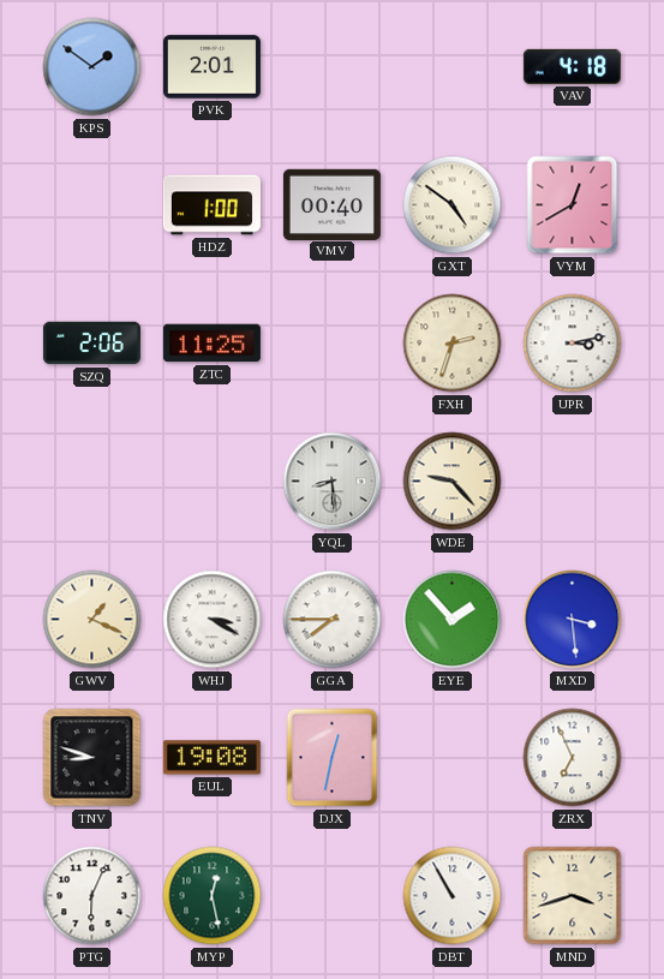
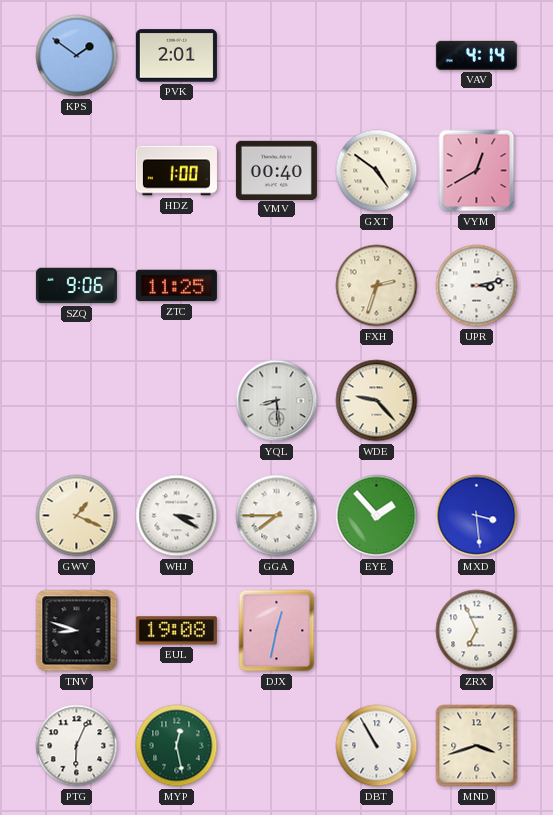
VAV: 4:18 -> 4:14 (476, 55)
SZQ: 2:06 -> 9:06 (76, 286)
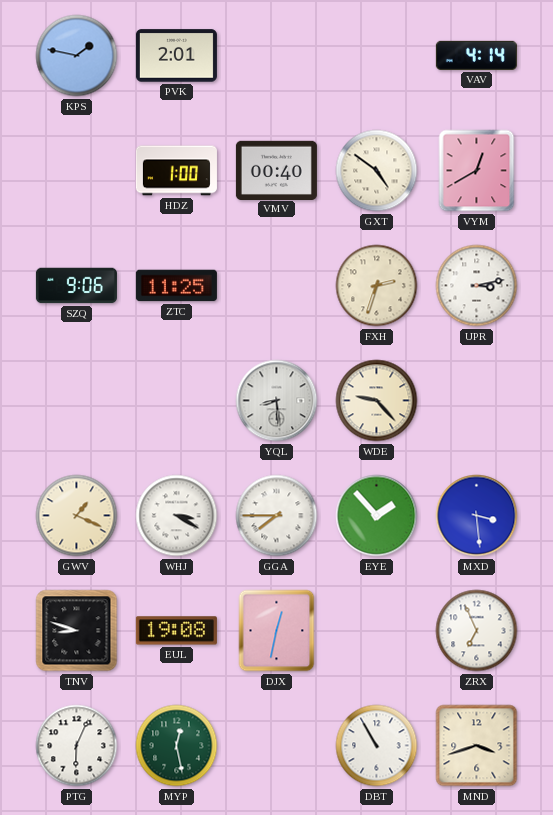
KPS: 1:51 -> 1:47 (77, 56)
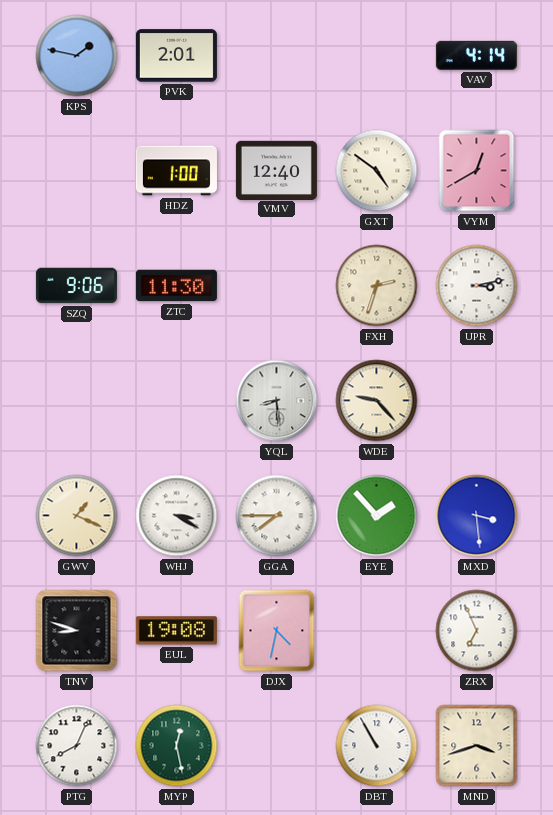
VMV: 00:40 -> 12:40 (276, 170)
ZTC: 11:25 -> 11:30 (176, 286)
DJX: 12:32 -> 4:32 (277, 631)
PTG: 6:04 -> 8:04 (77, 746)
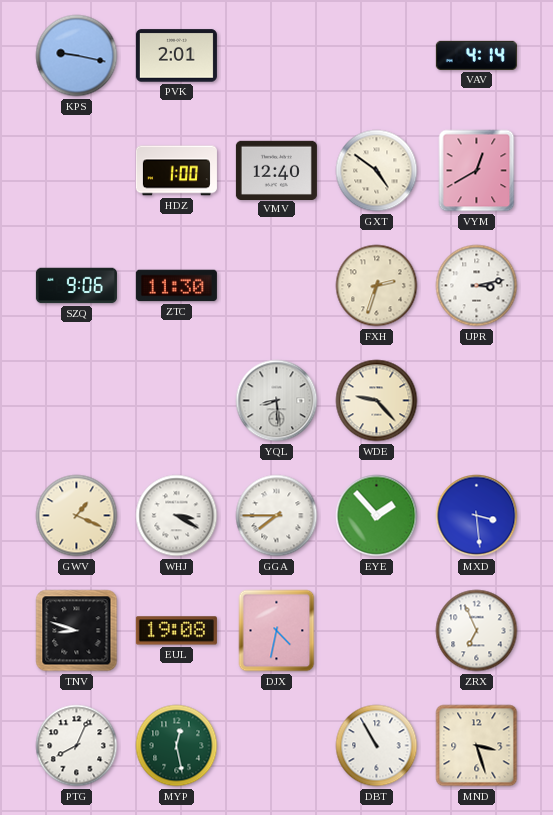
KPS: 1:47 -> 9:17 (77, 56)
MND: 3:42 -> 3:27 (477, 746)
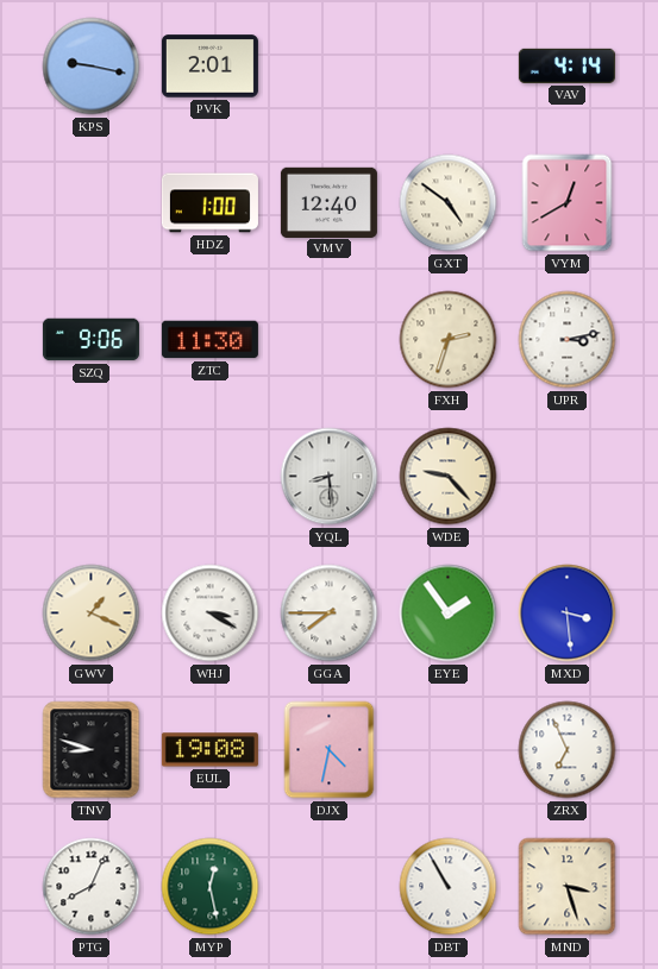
EYE: 1:53 -> 1:54 (449, 614)
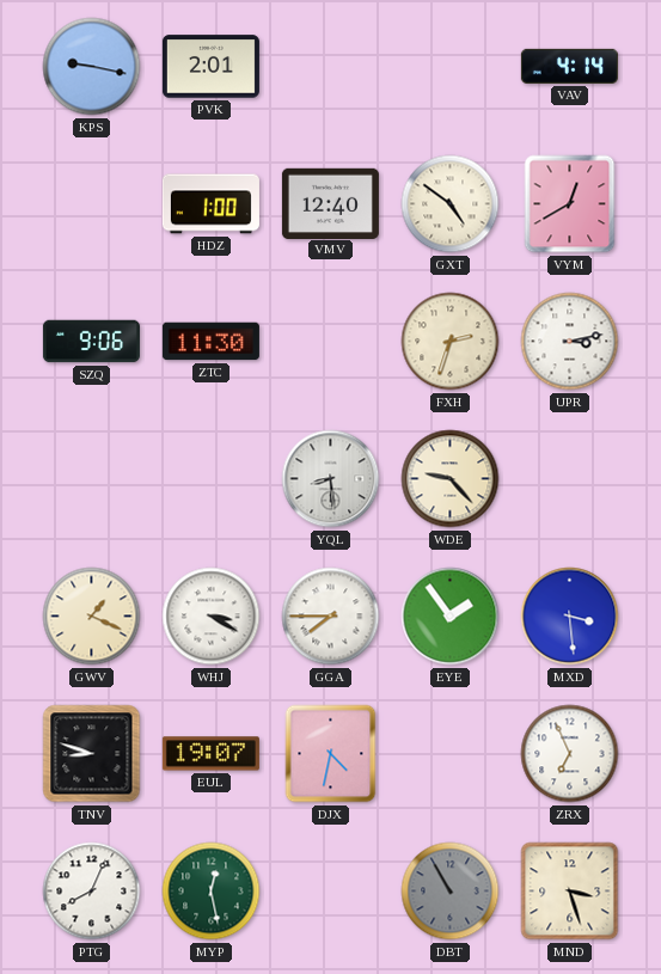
EUL: 19:08 -> 19:07 (210, 754)
DBT dial: white -> grey (451, 892)
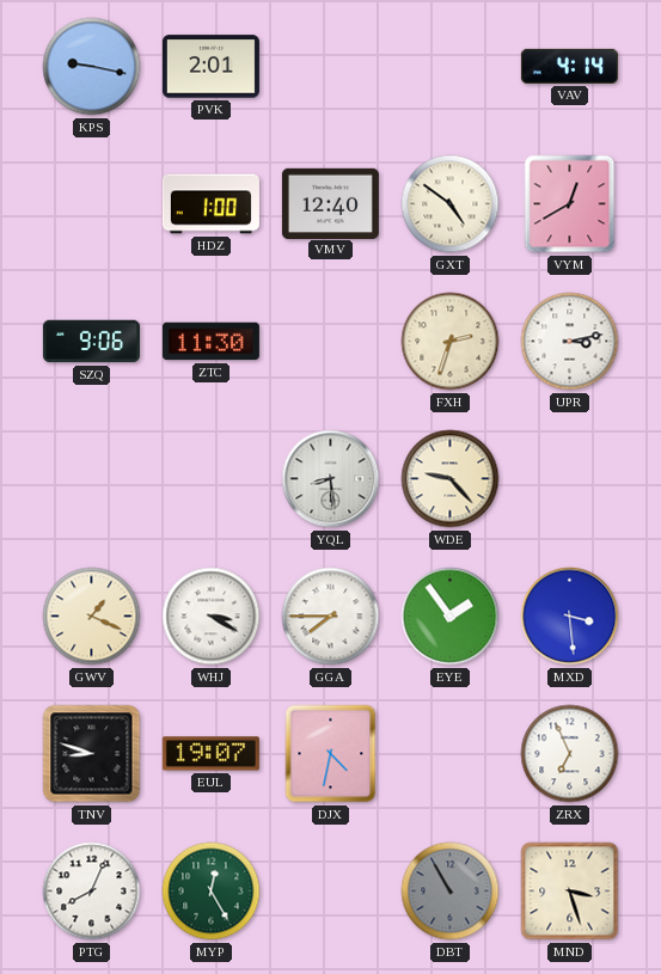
MYP: 12:28 -> 12:25 (212, 892)
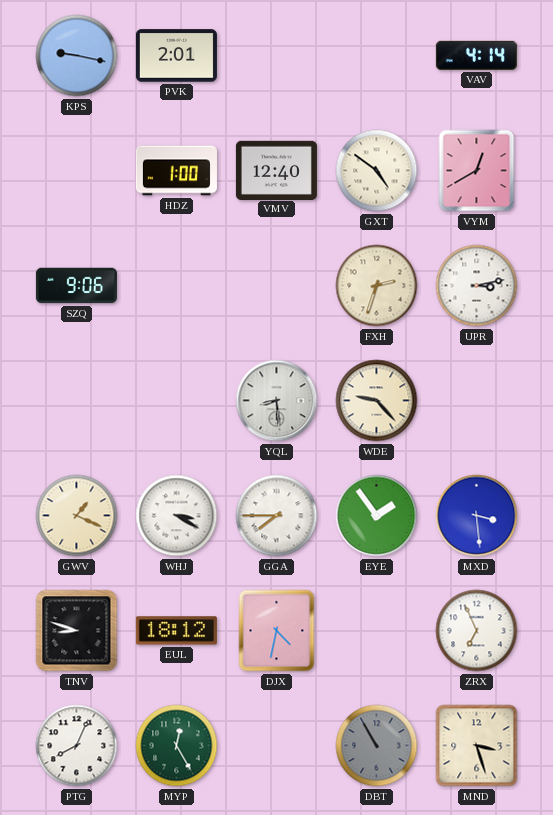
ZTC: 11:30 -> none (210, 342)
EUL: 19:07 -> 18:12 (176, 631)
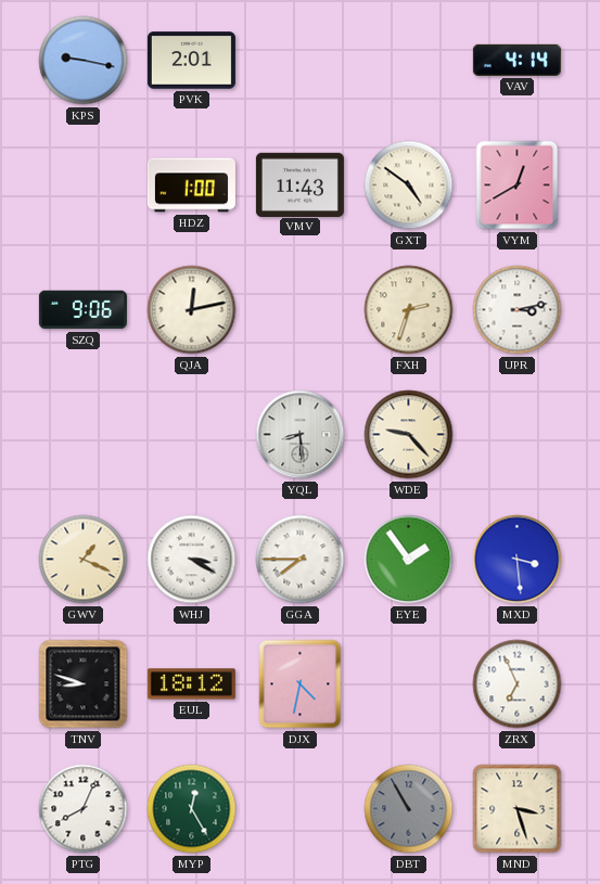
VMV: 12:40 -> 11:43 (299, 184)
QJA: none -> 12:13 (192, 310)
